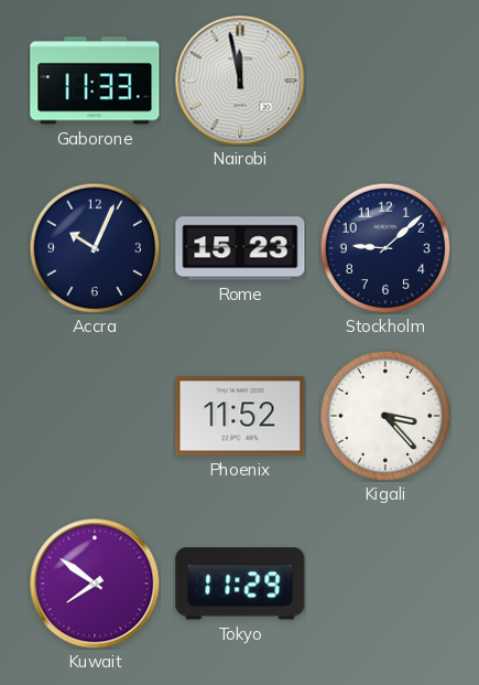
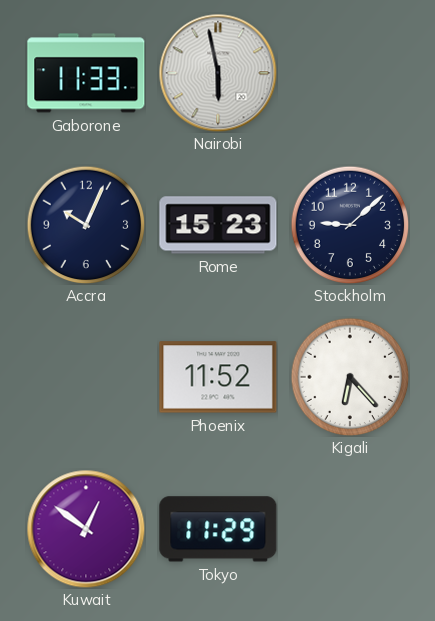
Nairobi: 11:58 -> 5:58 (218, 73)
Kigali: 3:23 -> 6:23 (350, 377)
Kuwait: 7:51 -> 12:51 (86, 529)
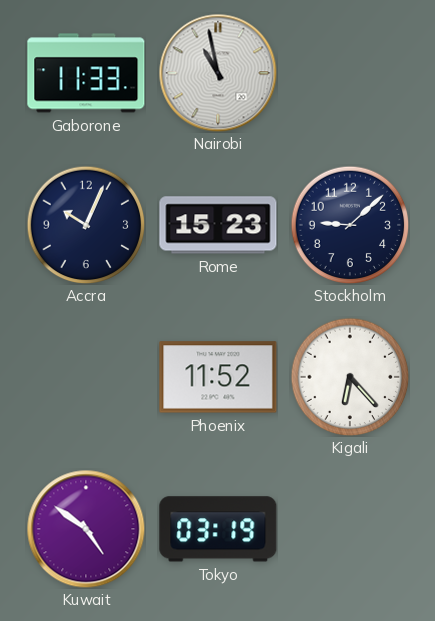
Nairobi: 5:58 -> 10:58 (218, 73)
Kuwait: 12:51 -> 4:51 (86, 529)
Tokyo: 11:29 -> 03:19 (218, 529)
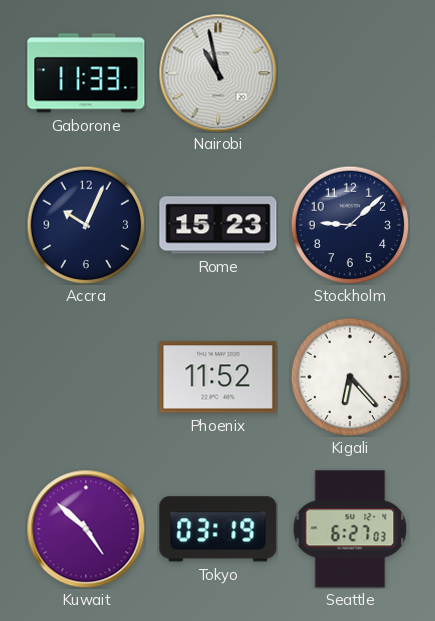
Kuwait: 4:51 -> 4:52 (86, 529)
Seattle: none -> 6:27 (350, 529)
